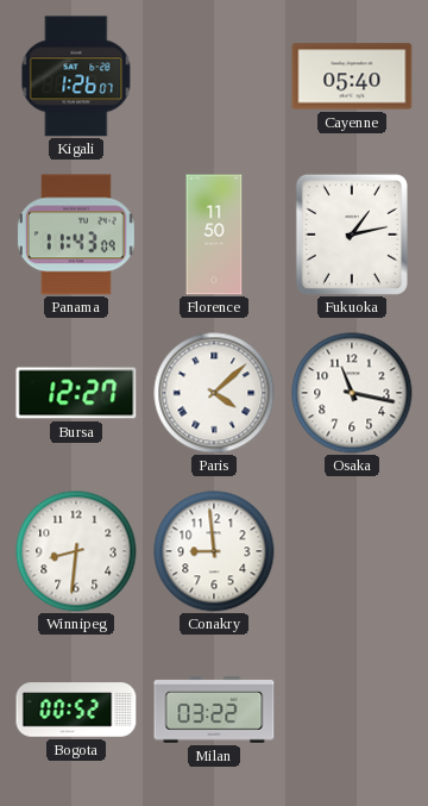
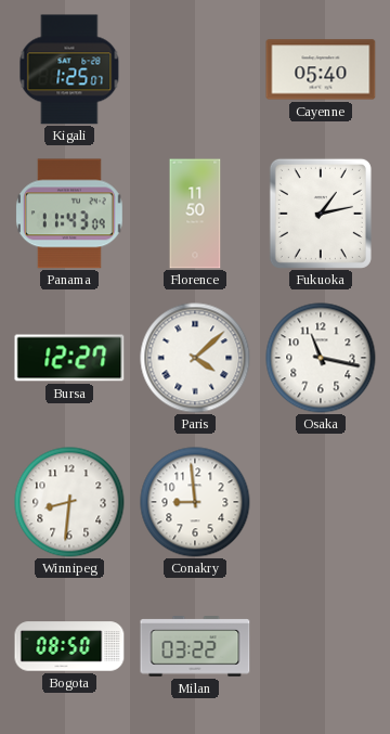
Kigali: 1:26 -> 1:25 (69, 69)
Bogota: 00:52 -> 08:50 (69, 646)
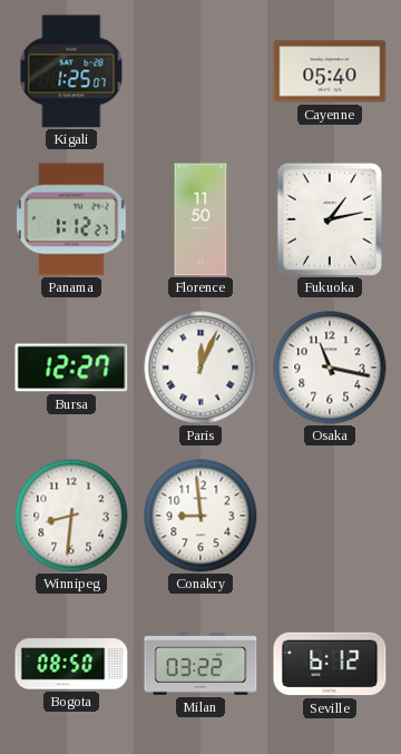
Panama: 11:43 -> 1:12 (71, 219)
Paris: 4:08 -> 12:04 (200, 368)
Seville: none -> 6:12 (330, 664)
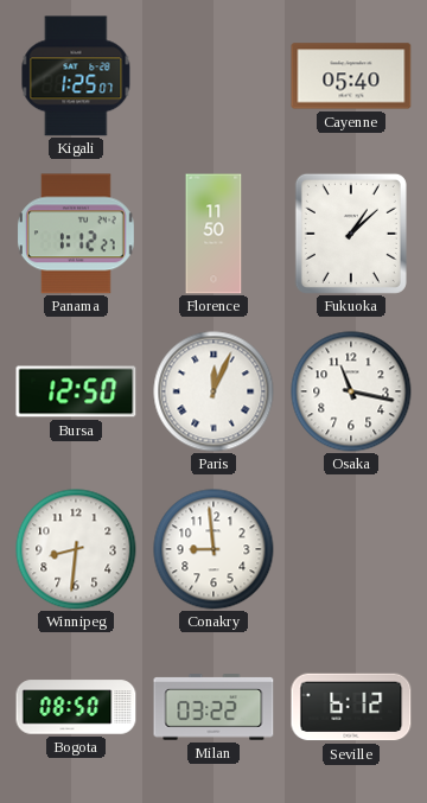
Fukuoka: 1:13 -> 1:08 (351, 234)
Bursa: 12:27 -> 12:50 (76, 391)
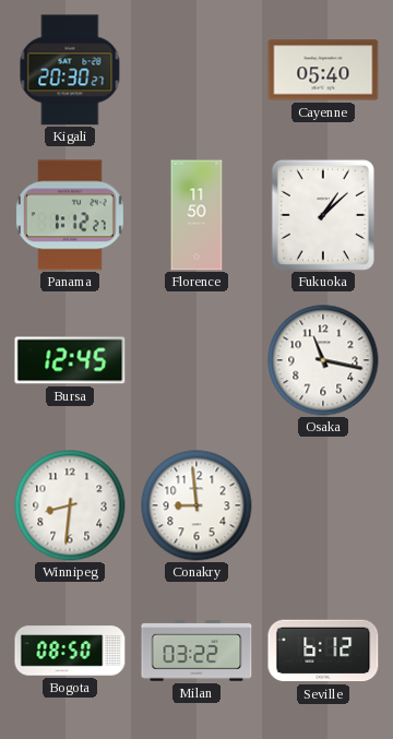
Kigali: 1:25 -> 20:30 (70, 70)
Bursa: 12:50 -> 12:45 (70, 360)
Paris: 12:04 -> none (213, 391)
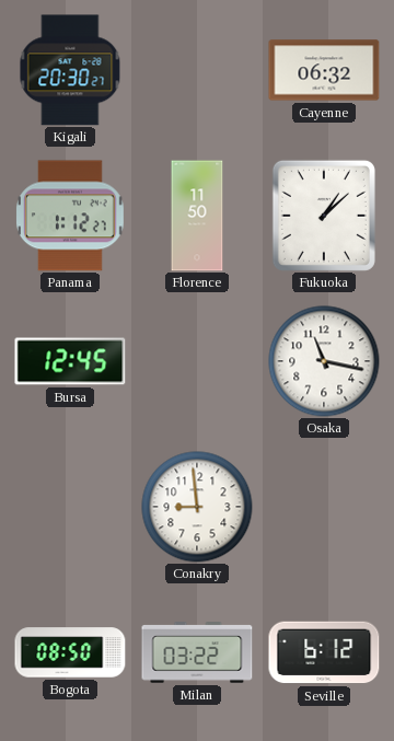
Cayenne: 05:40 -> 06:32 (324, 70)
Winnipeg: 8:31 -> none (70, 505)
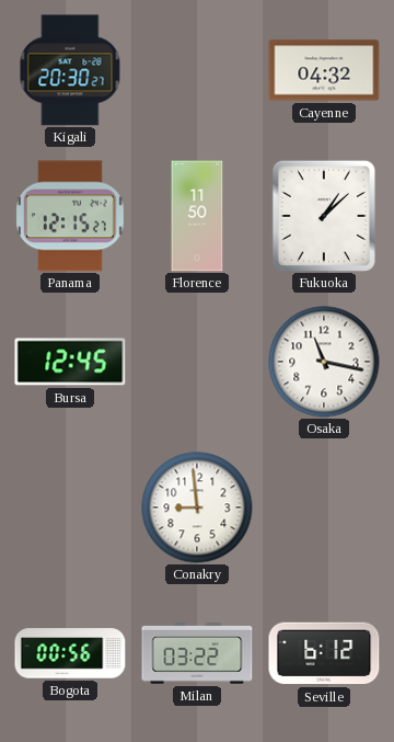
Cayenne: 06:32 -> 04:32 (324, 70)
Panama: 1:12 -> 12:15 (70, 216)
Bogota: 08:50 -> 00:56 (70, 653)
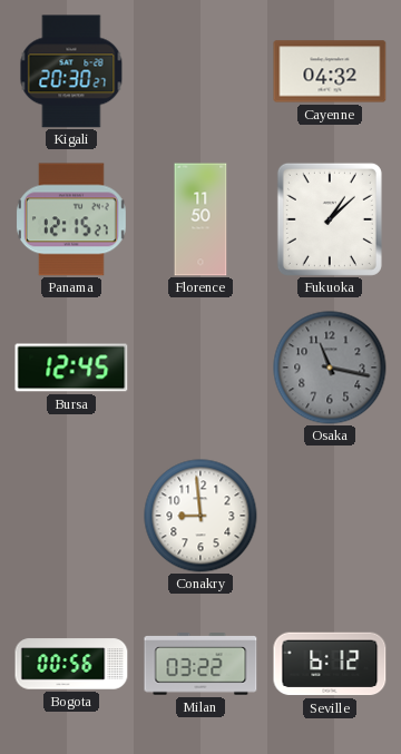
Osaka dial: white -> grey (330, 368)
